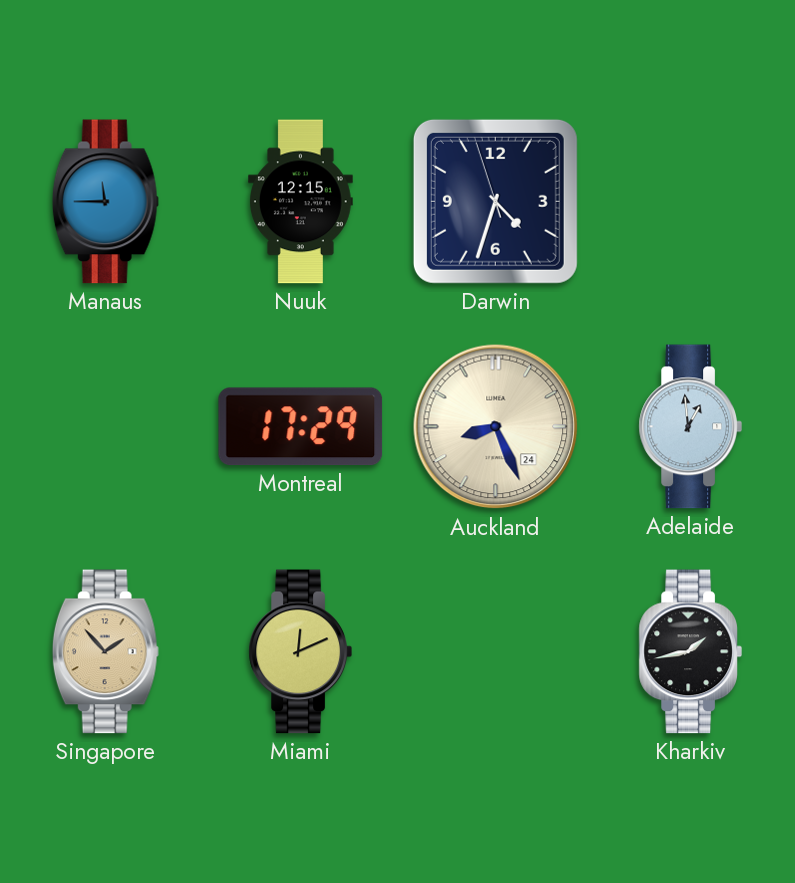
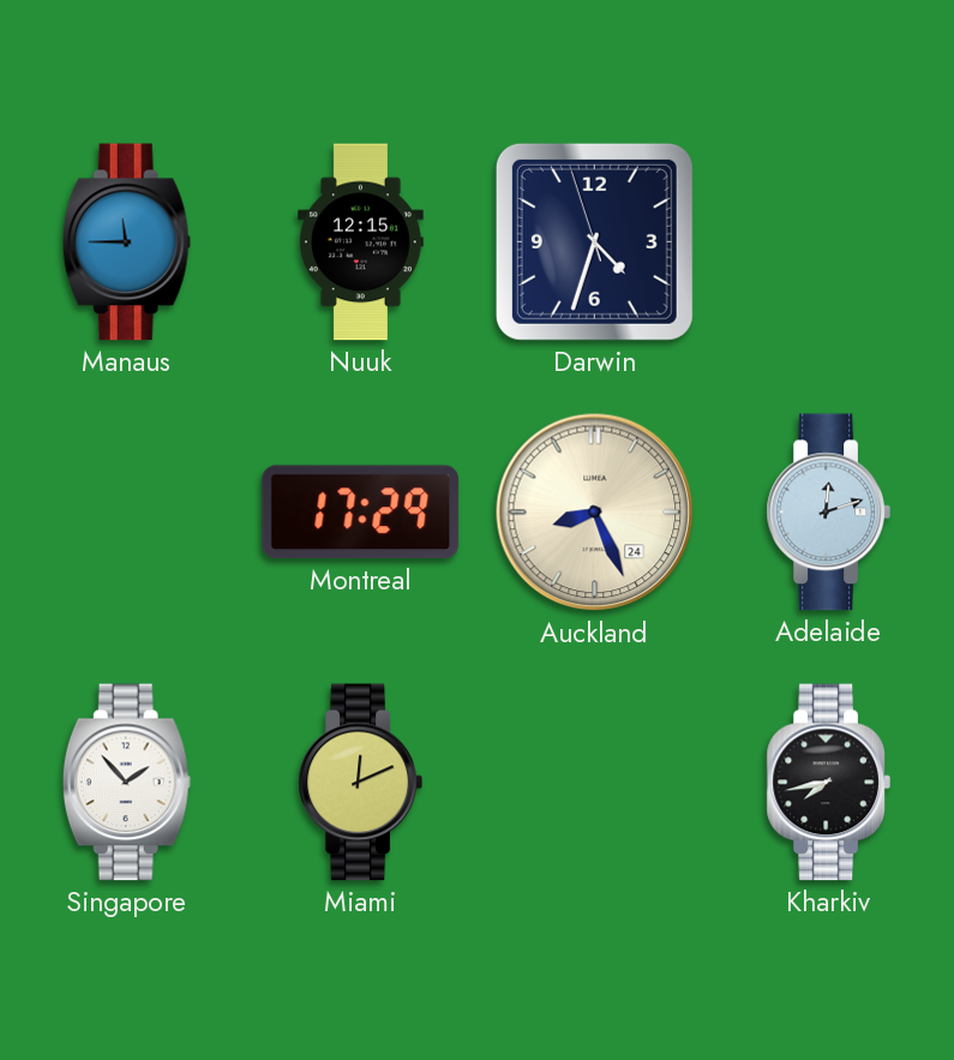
Adelaide: 12:59 -> 12:12 (828, 513)
Singapore dial: champagne -> white (126, 783)
Kharkiv: 1:43 -> 7:43 (828, 783)
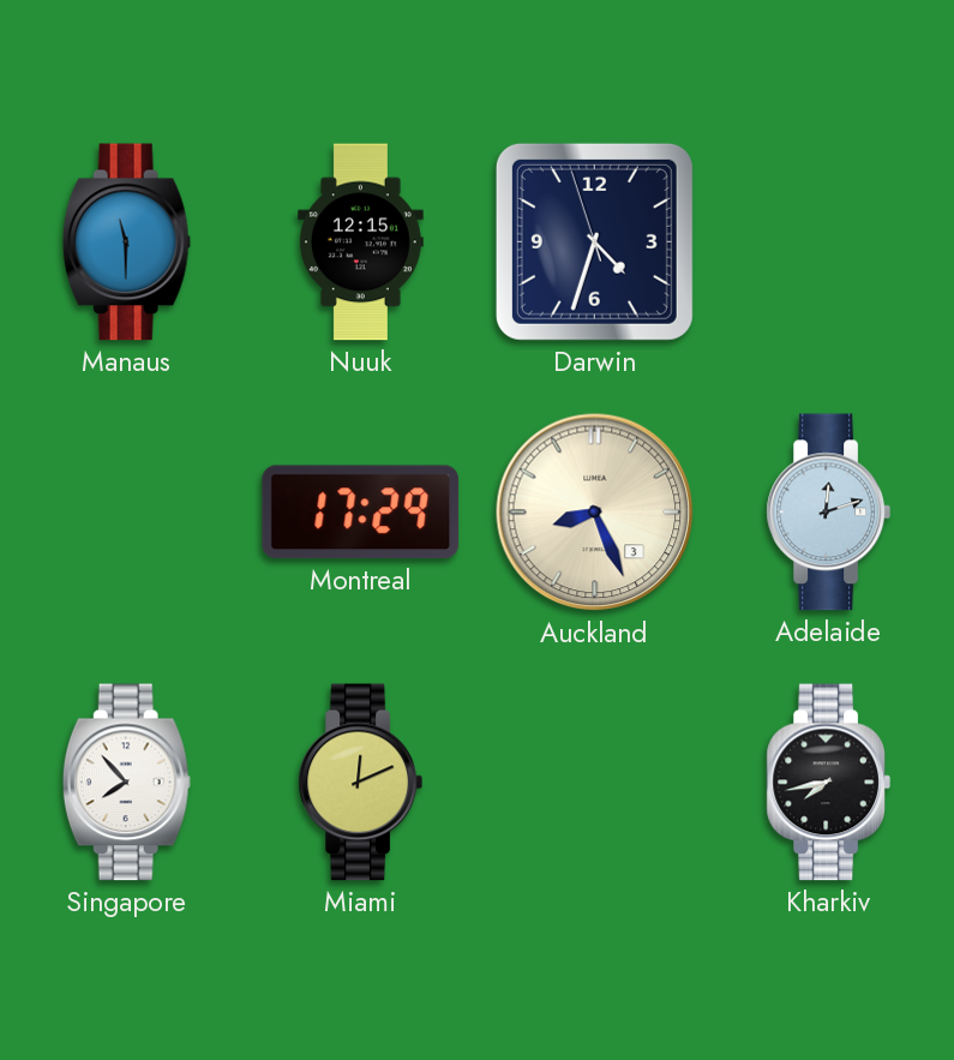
Manaus: 11:45 -> 11:30 (126, 242)
Auckland date: 24 -> 3 (595, 513)
Singapore: 1:53 -> 7:53 (126, 783)
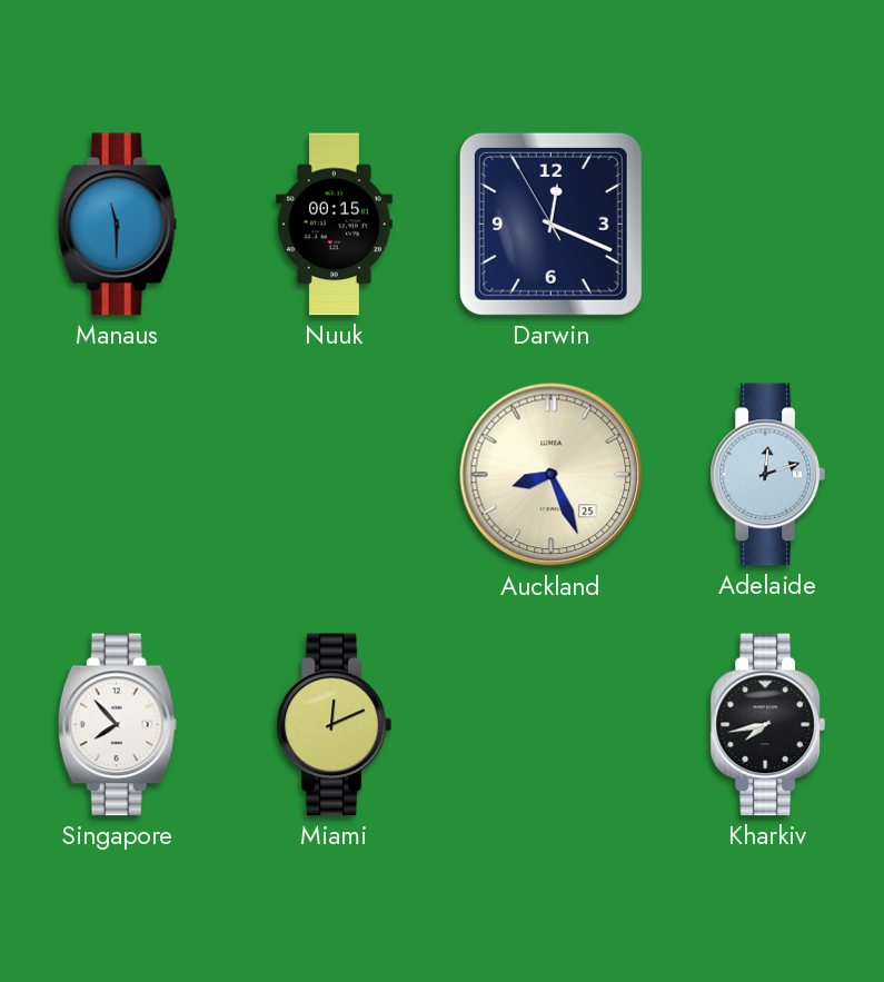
Nuuk: 12:15 -> 00:15 (334, 225)
Darwin: 4:32 -> 12:18 (550, 224)
Montreal: 17:29 -> none (361, 513)
Auckland date: 3 -> 25 (552, 475)
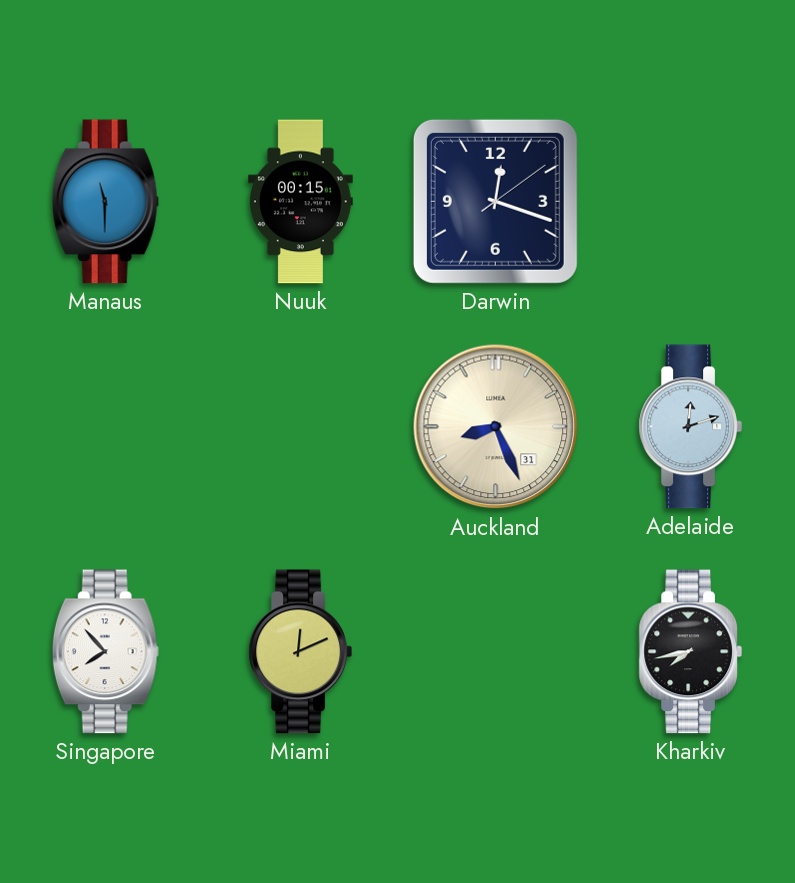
Darwin: 12:18:55 -> 12:18:09 (495, 201)
Auckland date: 25 -> 31 (496, 427)
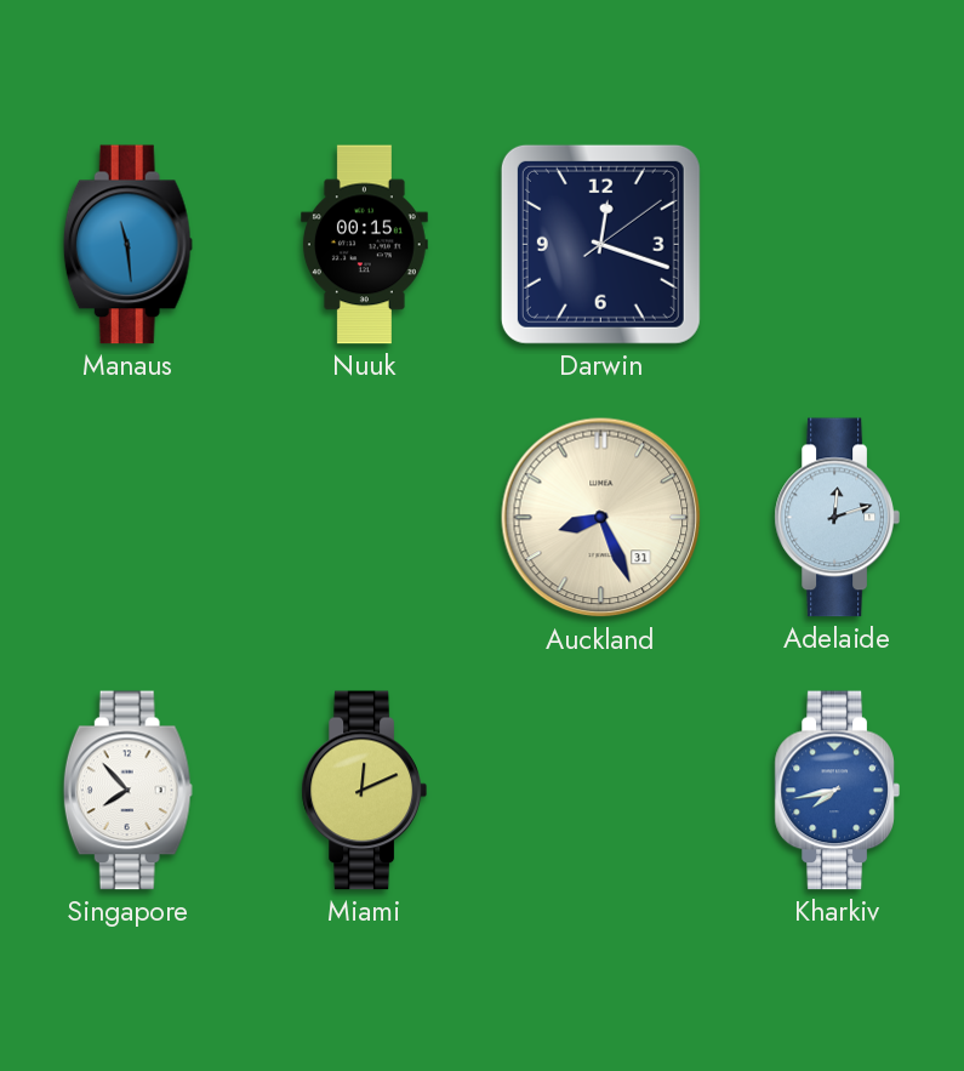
Manaus: 11:30 -> 11:29 (127, 245)
Kharkiv dial: black -> blue (837, 791)
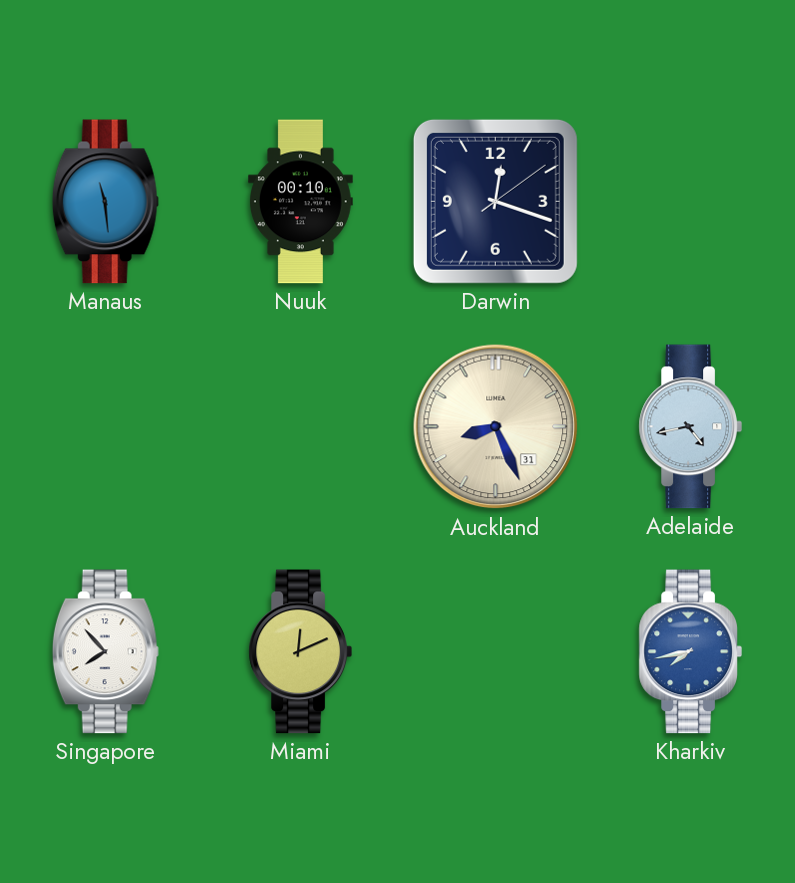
Nuuk: 00:15 -> 00:10 (300, 202)
Adelaide: 12:12 -> 4:43 (690, 427)
